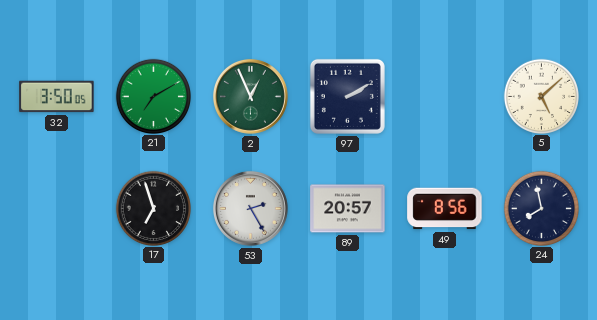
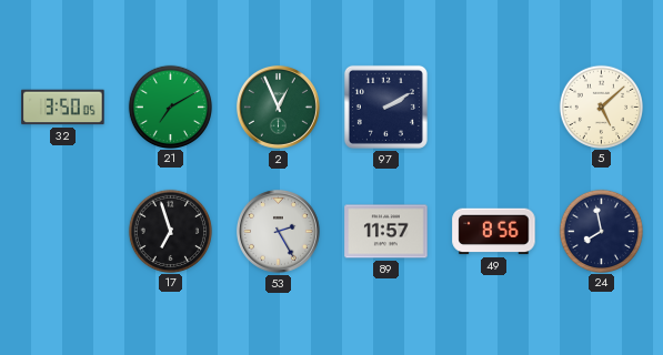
89: 20:57 -> 11:57 (386, 232)
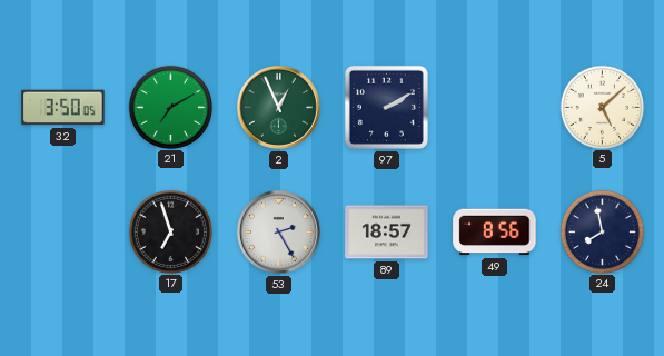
89: 11:57 -> 18:57 (387, 233)
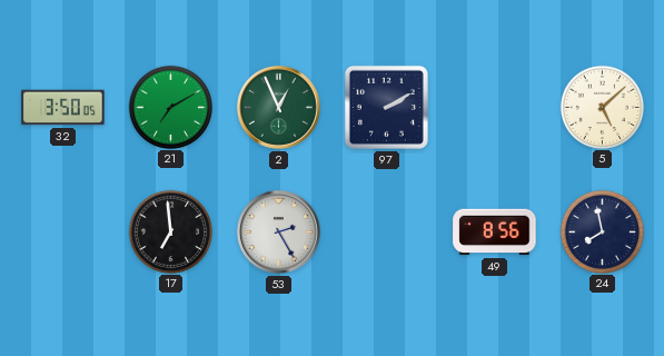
17: 6:57 -> 6:59 (170, 231)
89: 18:57 -> none (387, 233)
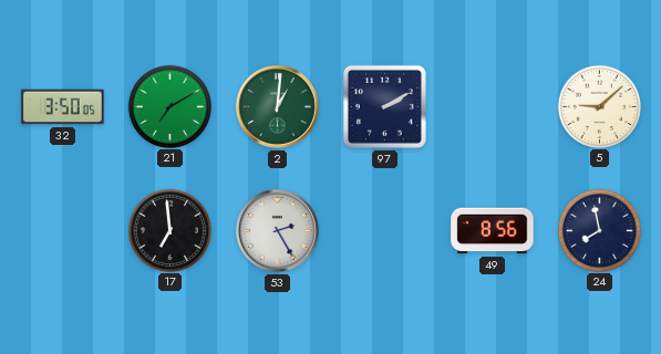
2: 12:56 -> 1:01 (278, 107)
5: 5:08 -> 9:08 (599, 106)
